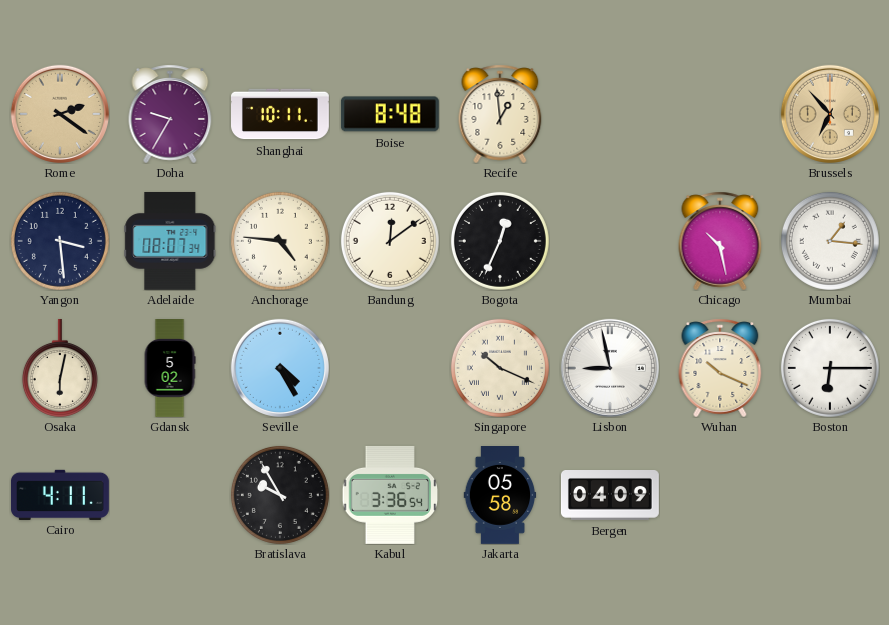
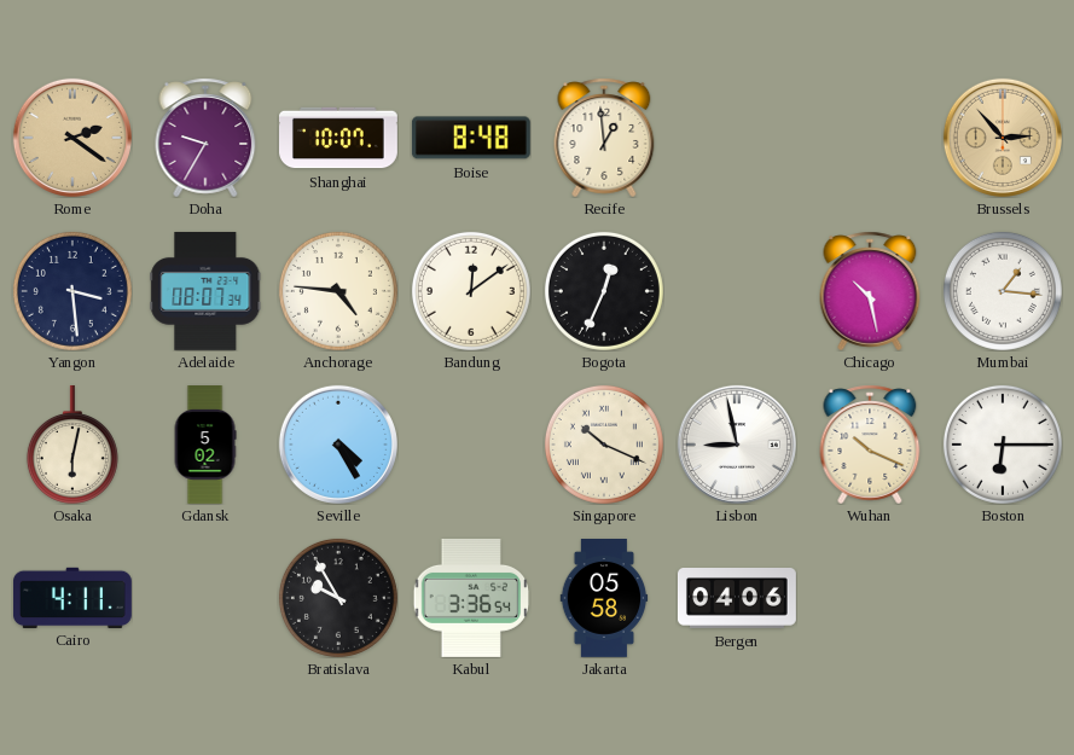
Shanghai: 10:11 -> 10:07 (339, 138)
Brussels: 6:53 -> 2:53 (1003, 138)
Bergen: 04:09 -> 04:06 (737, 599)
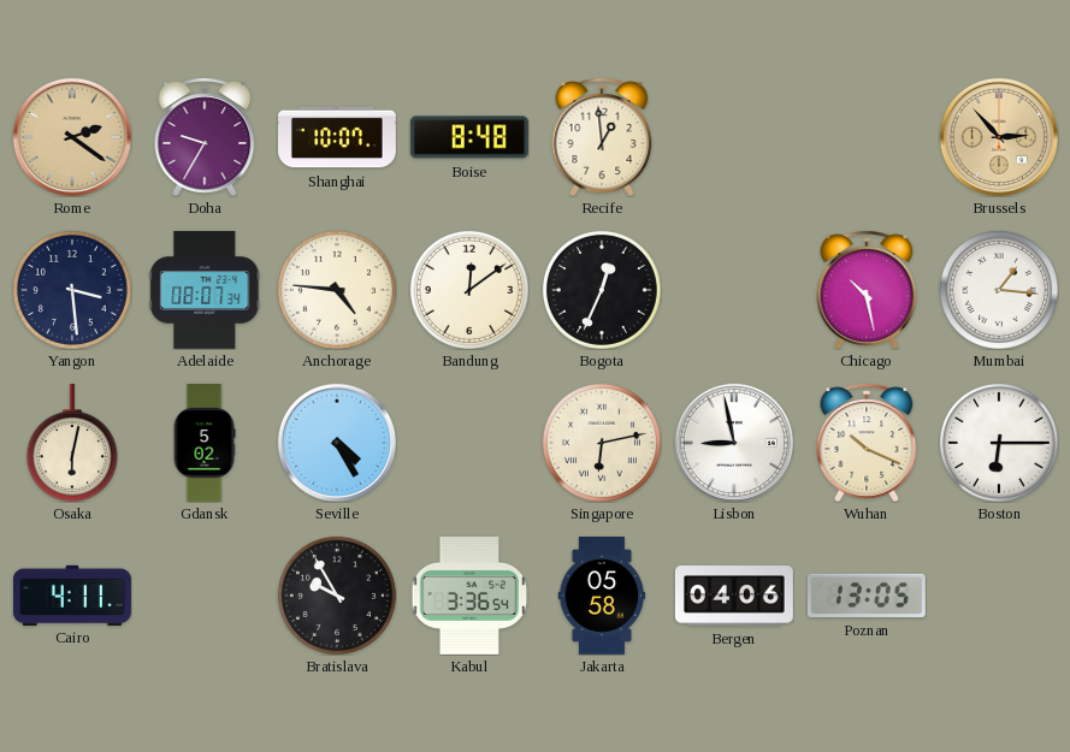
Singapore: 10:19 -> 6:13 (602, 443)
Poznan: none -> 13:05 (867, 596)
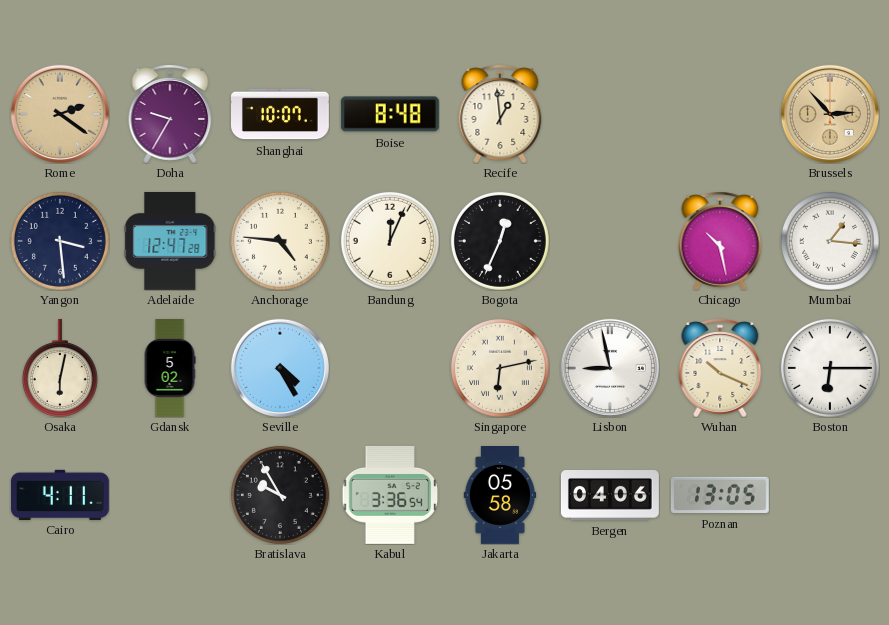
Adelaide: 08:07 -> 12:47 (170, 241)
Bandung: 12:09 -> 12:04 (390, 241)
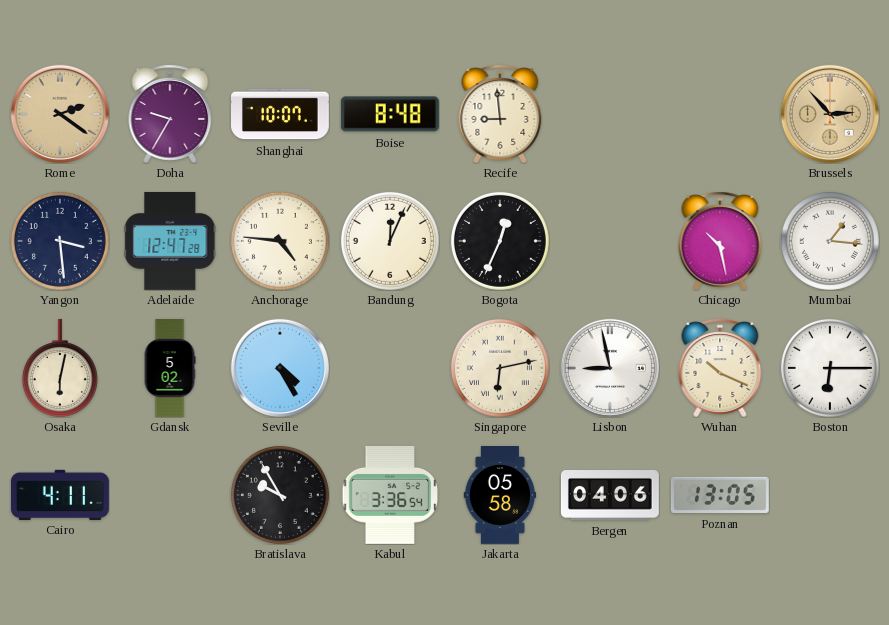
Recife: 12:59 -> 8:59 (500, 114)
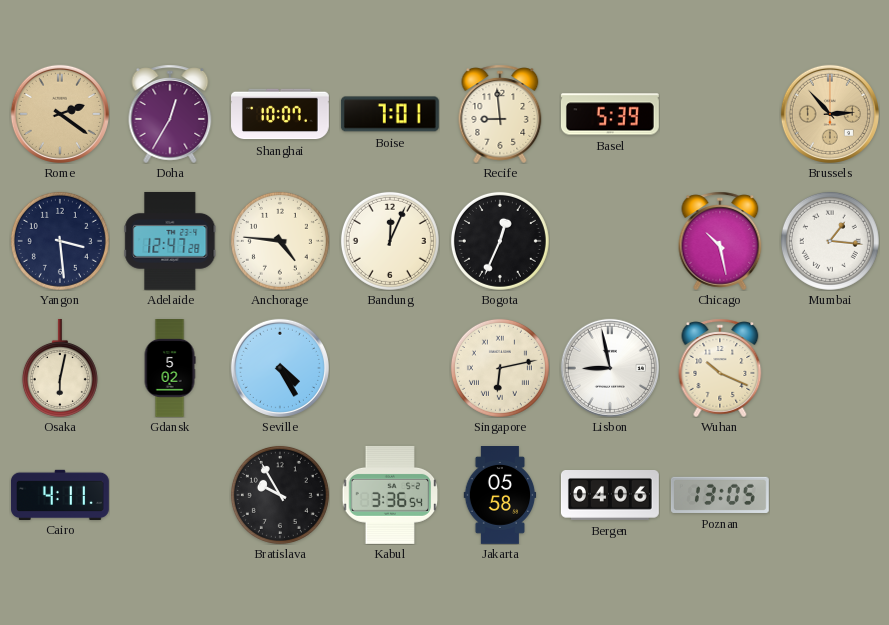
Doha: 9:35 -> 12:35 (170, 114)
Boise: 8:48 -> 7:01 (390, 114)
Basel: none -> 5:39 (610, 114)
Boston: 6:15 -> none (830, 368)
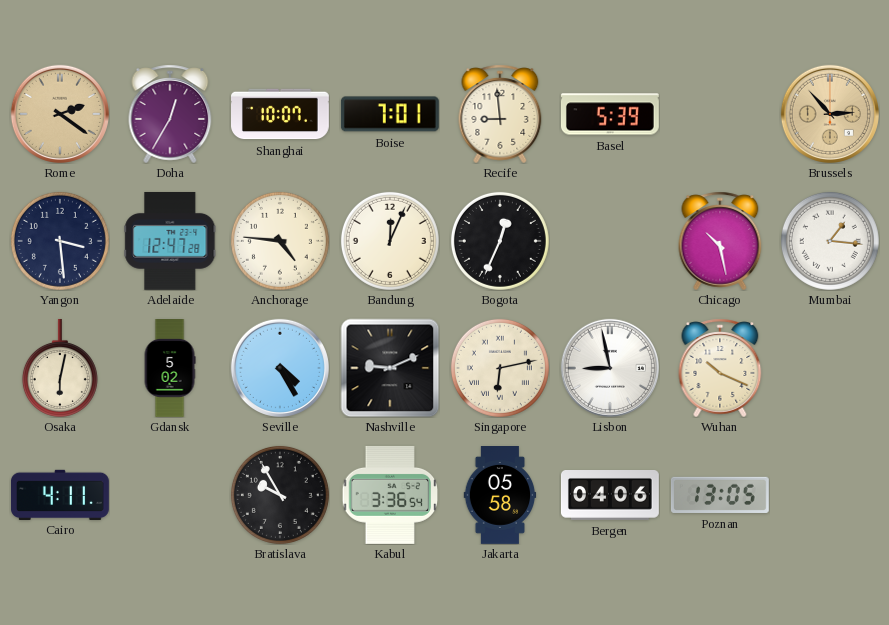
Nashville: none -> 9:11 (390, 368)
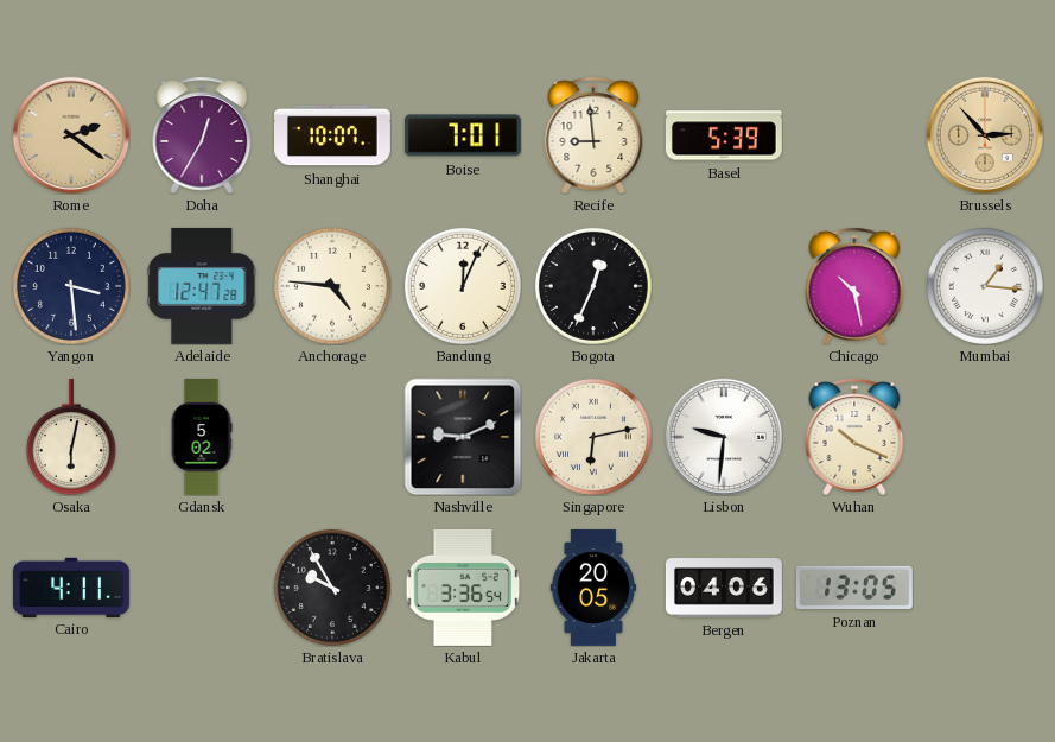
Seville: 4:25 -> none (280, 368)
Lisbon: 8:58 -> 9:31 (724, 437)
Jakarta: 05:58 -> 20:05 (593, 589)
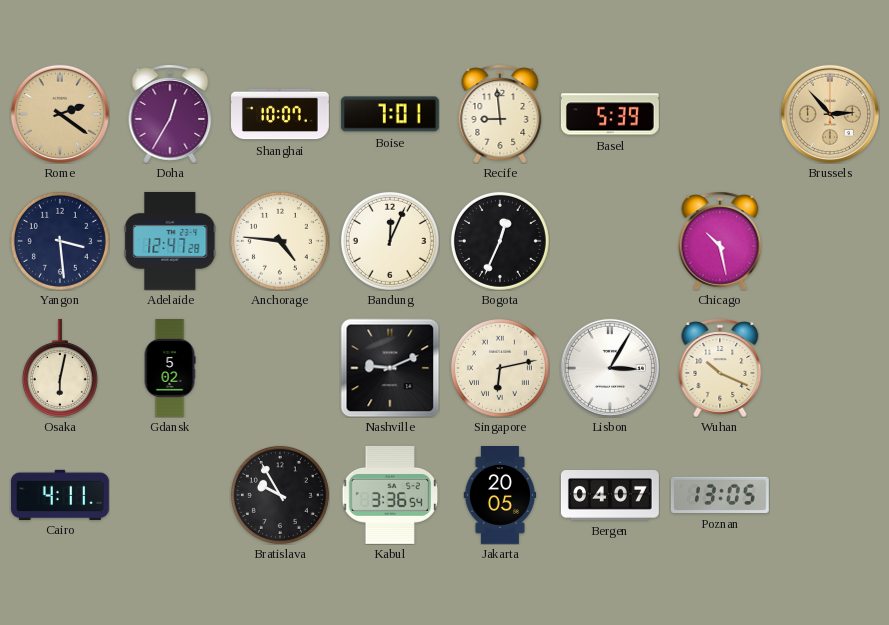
Mumbai: 1:16 -> none (985, 286)
Lisbon: 9:31 -> 3:05 (610, 368)
Bergen: 04:06 -> 04:07 (610, 496)
